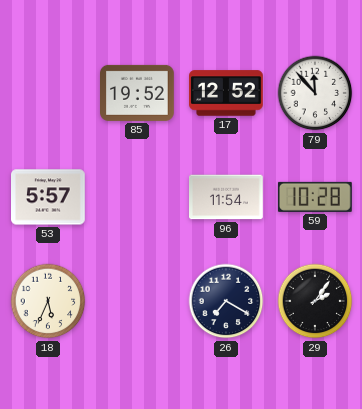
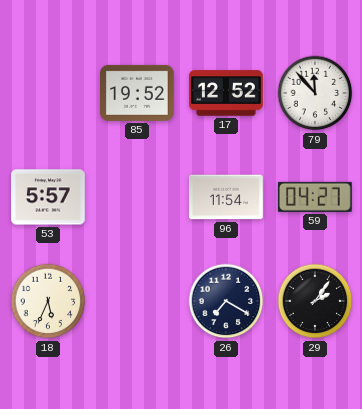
59: 10:28 -> 04:27 (315, 197)
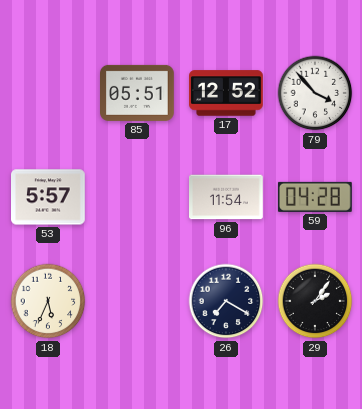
85: 19:52 -> 05:51 (137, 93)
79: 11:53 -> 3:53 (315, 93)
59: 04:27 -> 04:28 (315, 197)
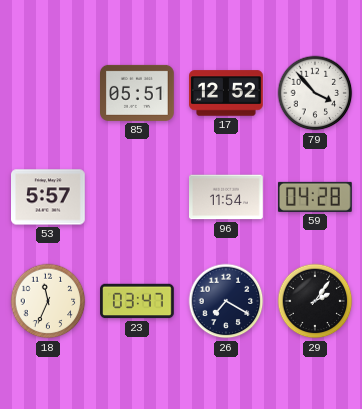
18: 5:34 -> 11:34 (48, 301)
23: none -> 03:47 (137, 301)
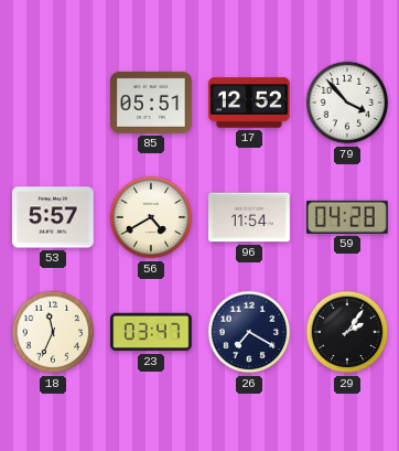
56: none -> 4:40 (151, 217)
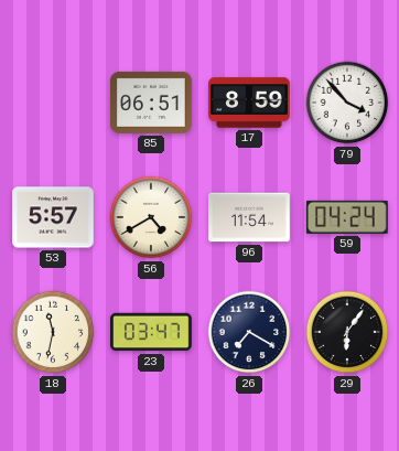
85: 05:51 -> 06:51 (151, 103)
17: 12:52 -> 8:59 (249, 103)
59: 04:28 -> 04:24 (347, 217)
18: 11:34 -> 11:32 (53, 332)
29: 2:06 -> 6:06 (347, 332)
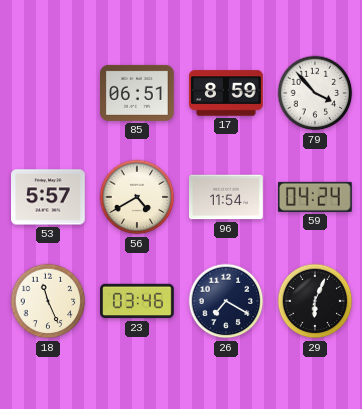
18: 11:32 -> 11:26 (48, 301)
23: 03:47 -> 03:46 (137, 301)
29: 6:06 -> 6:04 (315, 301)
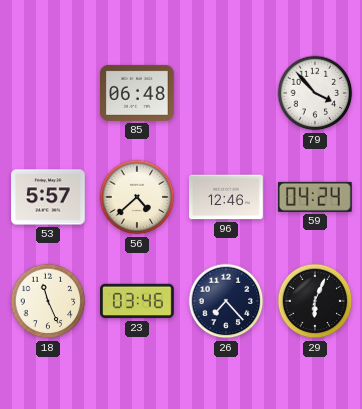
85: 06:51 -> 06:48 (137, 93)
17: 8:59 -> none (226, 93)
56: 4:40 -> 4:38 (137, 197)
96: 11:54 -> 12:46 (227, 197)
26: 7:20 -> 7:23 (226, 301)
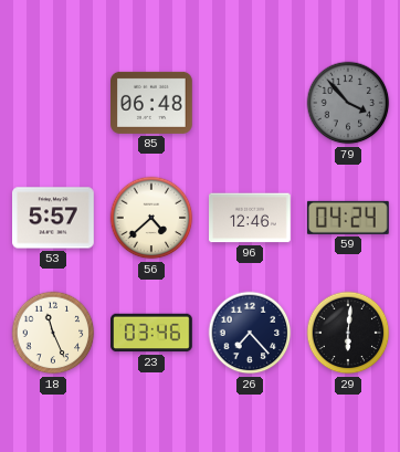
79 dial: white -> grey (348, 103)
29: 6:04 -> 6:01 (348, 333)
